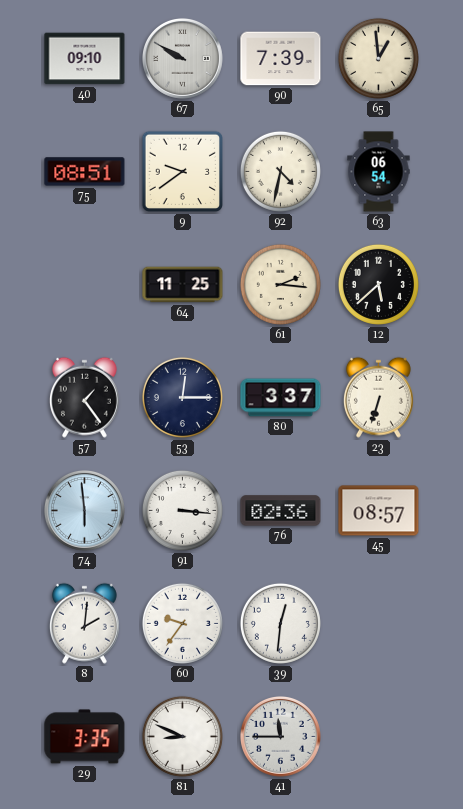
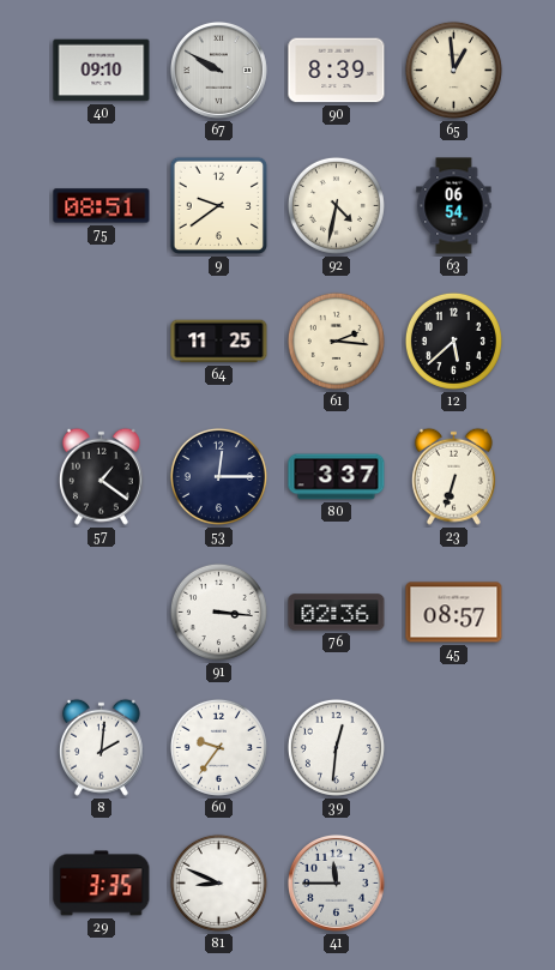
90: 7:39 -> 8:39 (337, 71)
57: 1:24 -> 1:21 (101, 476)
74: 5:59 -> none (85, 511)
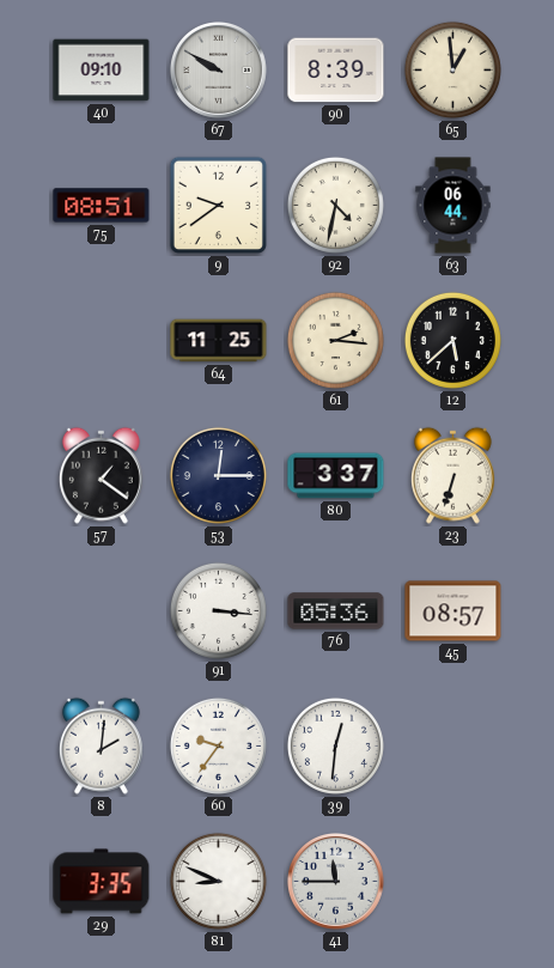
63: 06:54 -> 06:44 (453, 206)
76: 02:36 -> 05:36 (336, 611)
